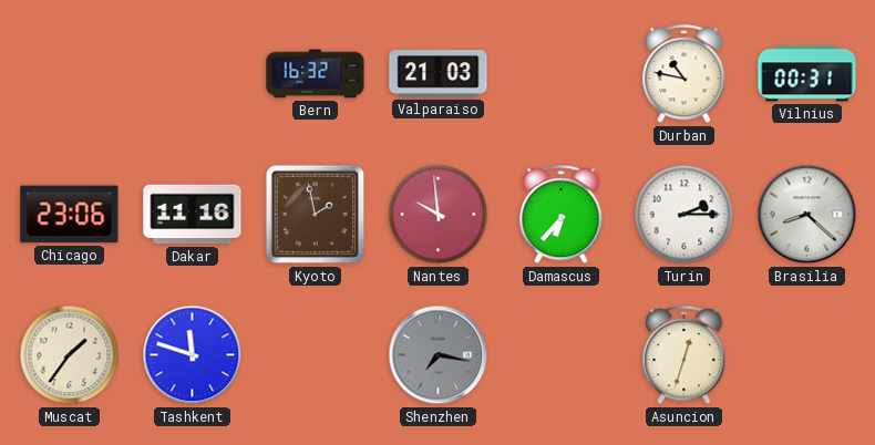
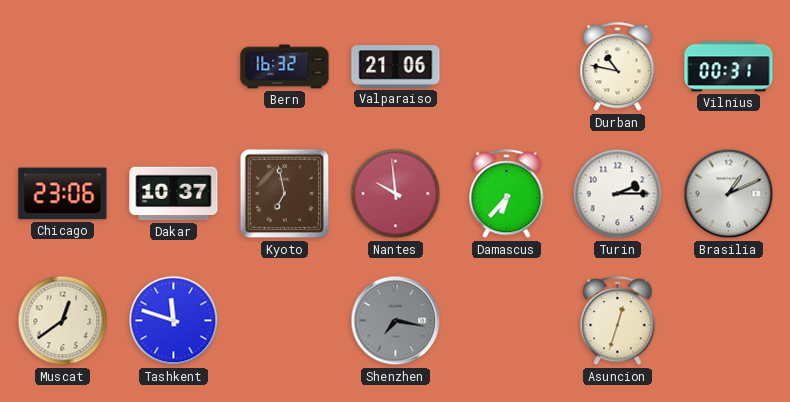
Valparaiso: 21:03 -> 21:06 (396, 67)
Dakar: 11:16 -> 10:37 (174, 194)
Kyoto: 1:58 -> 6:58 (285, 194)
Brasilia: 8:22 -> 1:11 (729, 194)
Muscat: 1:36 -> 12:39 (63, 321)
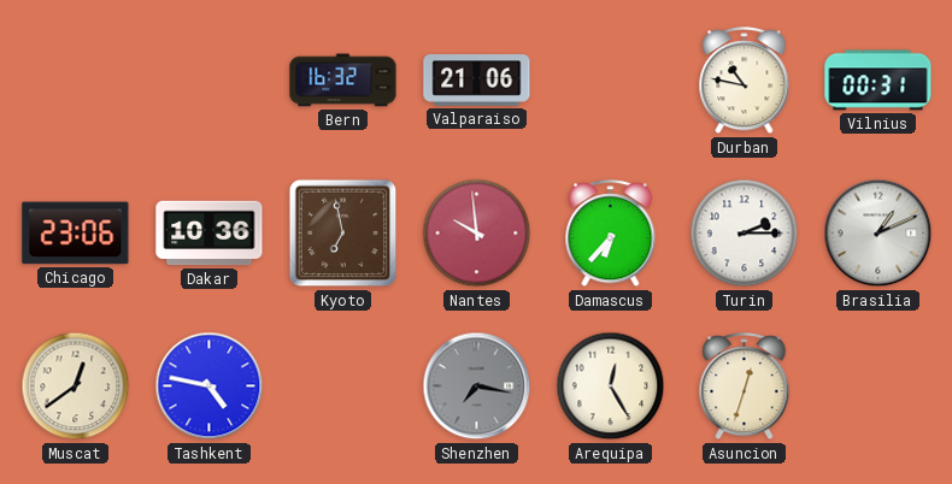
Dakar: 10:37 -> 10:36 (210, 234)
Tashkent: 11:48 -> 4:47 (210, 386)
Arequipa: none -> 12:25 (611, 386)
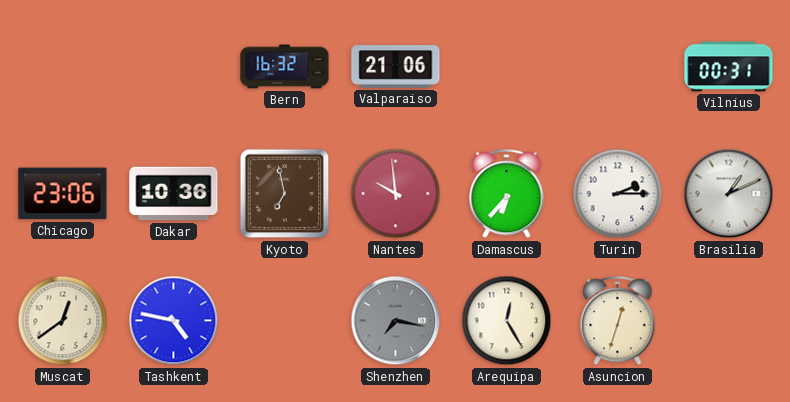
Durban: 10:47 -> none (745, 81)
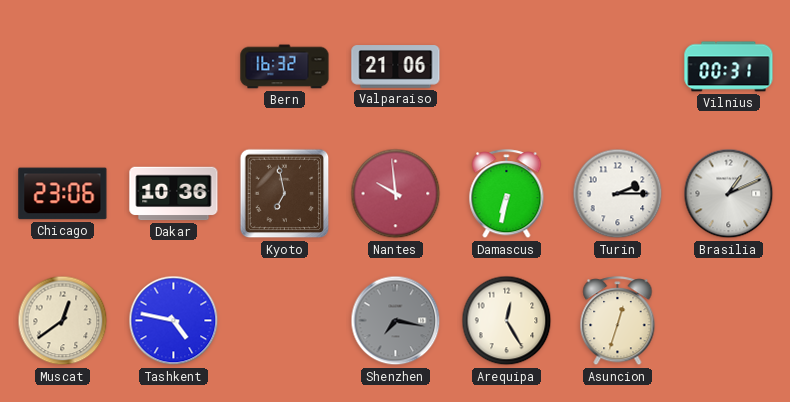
Damascus: 6:37 -> 6:32 (507, 194)
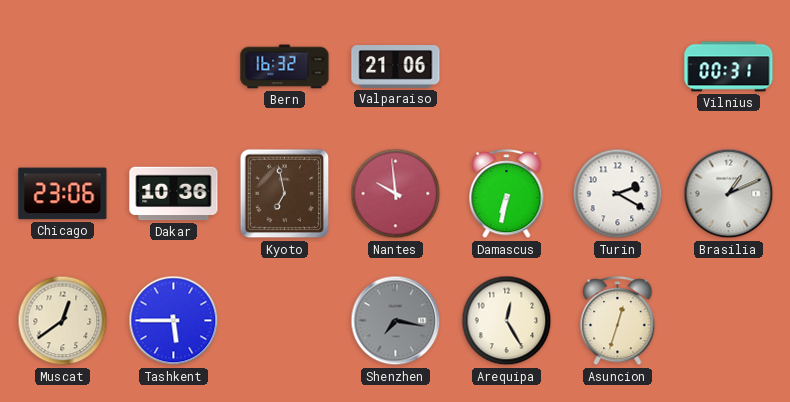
Turin: 2:15 -> 2:20 (618, 194)
Tashkent: 4:47 -> 5:45 (174, 321)
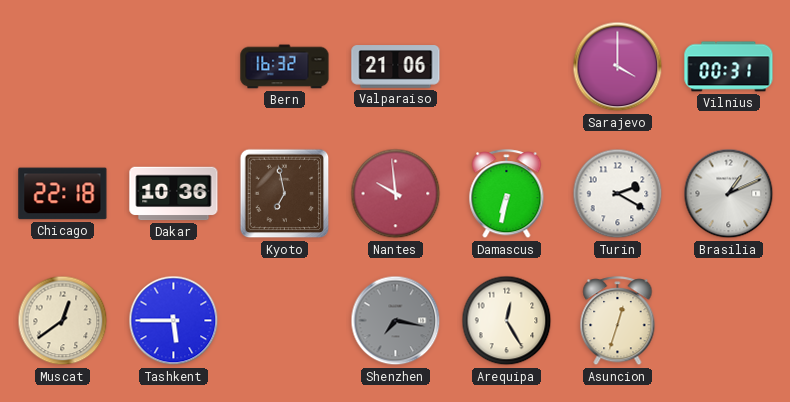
Sarajevo: none -> 4:00 (618, 67)
Chicago: 23:06 -> 22:18 (63, 194)
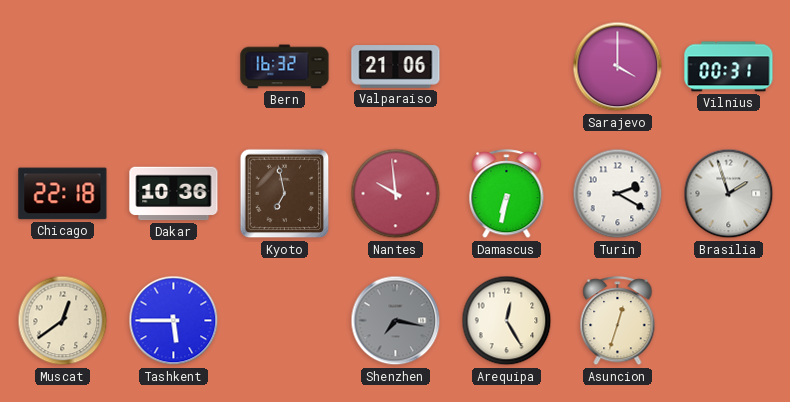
Brasilia: 1:11 -> 1:57 (729, 194)
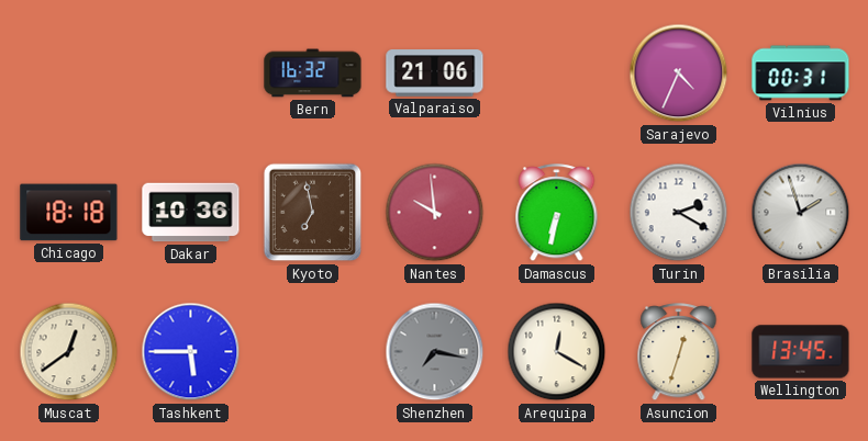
Sarajevo: 4:00 -> 4:34 (679, 73)
Chicago: 22:18 -> 18:18 (69, 213)
Arequipa: 12:25 -> 12:20 (557, 352)
Wellington: none -> 13:45 (801, 352)
